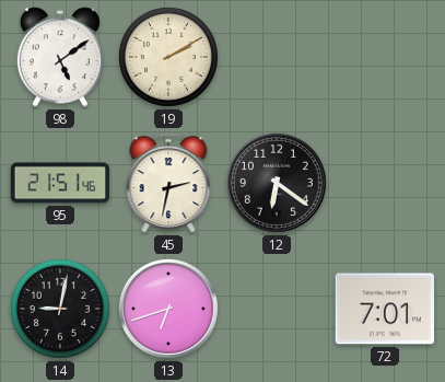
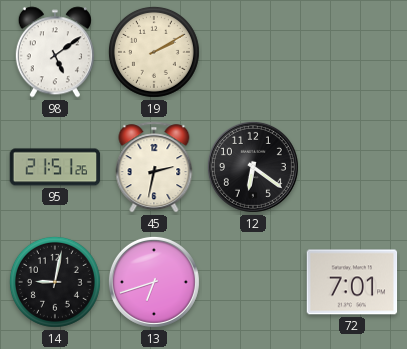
95: 21:51:46 -> 21:51:26 (55, 167)
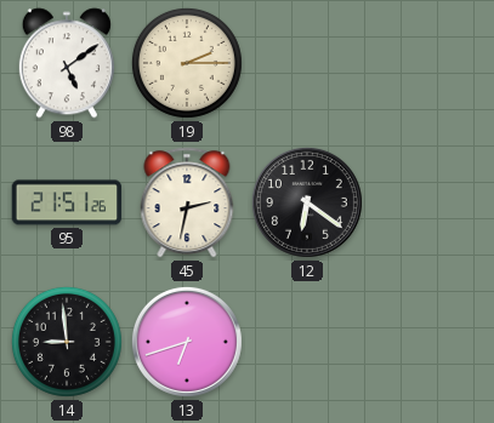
19: 2:10 -> 2:15 (187, 63)
14: 9:02 -> 8:59 (67, 342)
72: 7:01 -> none (352, 282)
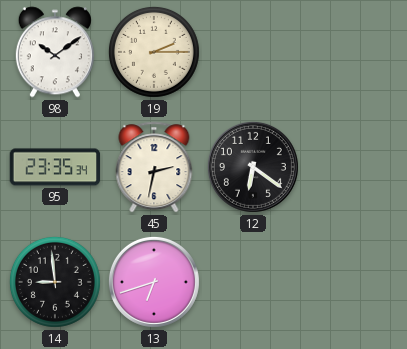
98: 5:09 -> 10:09 (55, 52)
95: 21:51 -> 23:35 (55, 167)
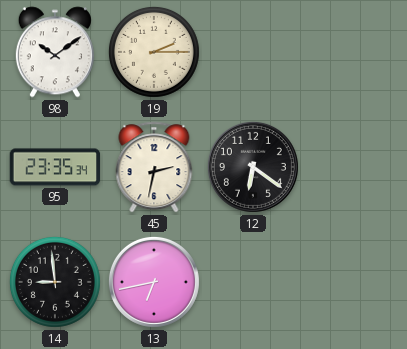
13: 6:42 -> 6:43 (154, 282)
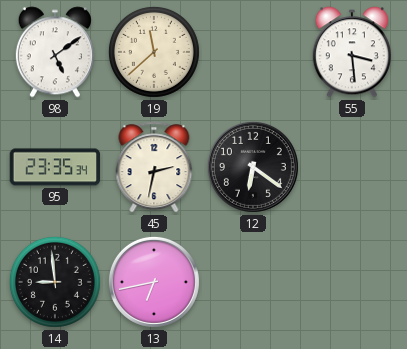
98: 10:09 -> 5:09 (55, 52)
19: 2:15 -> 11:38 (154, 52)
55: none -> 3:29 (352, 52)
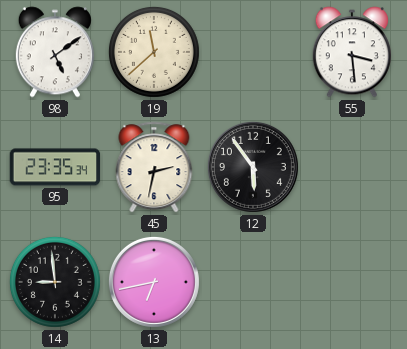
12: 6:21 -> 5:54 (253, 167)
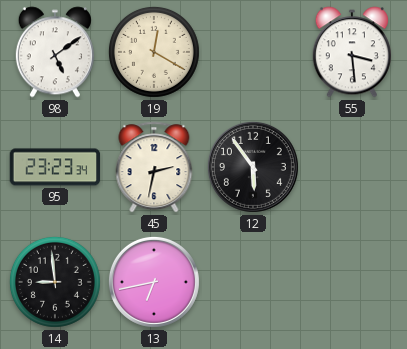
19: 11:38 -> 12:20 (154, 52)
95: 23:35 -> 23:23 (55, 167)
